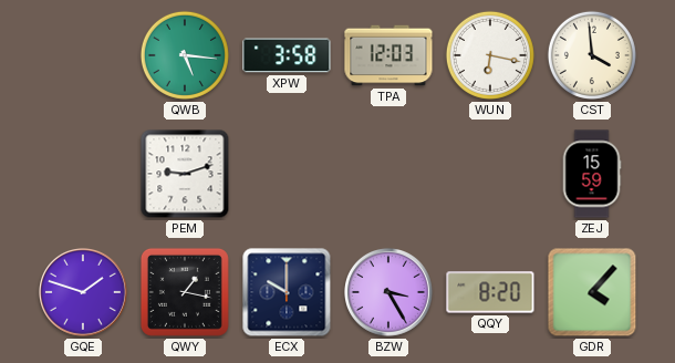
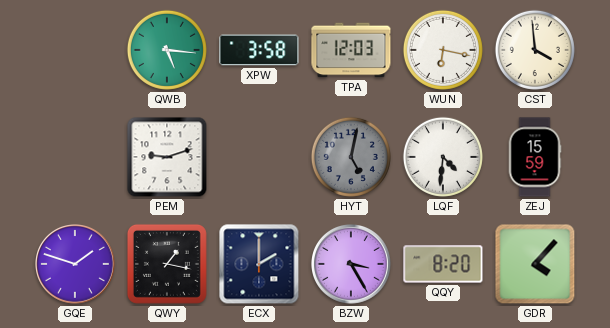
HYT: none -> 5:02 (351, 157)
LQF: none -> 4:31 (443, 157)
ECX: 10:00 -> 2:00 (259, 264)
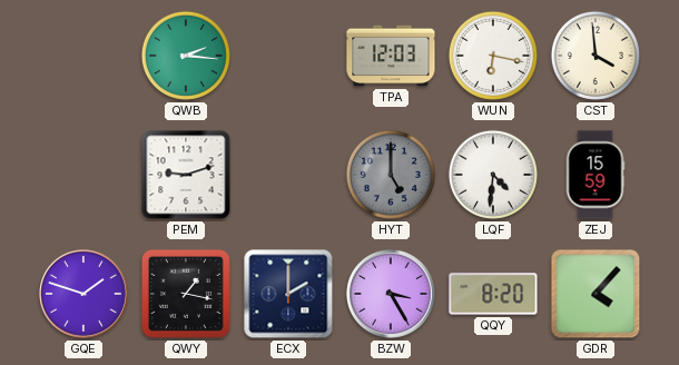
QWB: 5:16 -> 2:16 (186, 56)
XPW: 3:58 -> none (259, 50)
HYT: 5:02 -> 5:00 (391, 175)
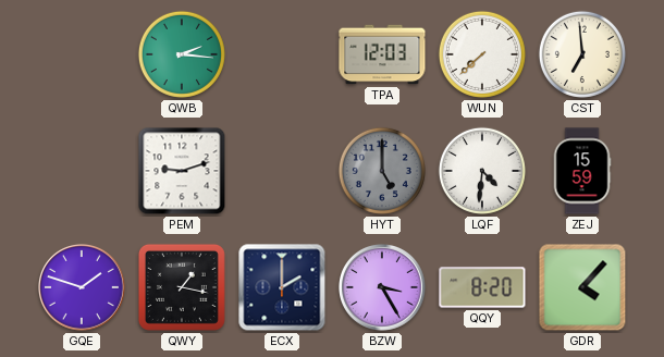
WUN: 6:17 -> 7:38 (482, 54)
CST: 3:59 -> 6:59 (582, 54)
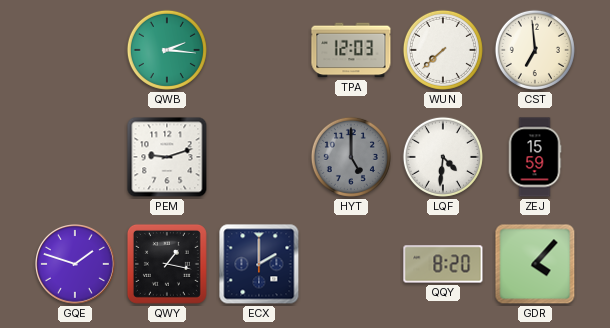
BZW: 3:25 -> none (383, 288)
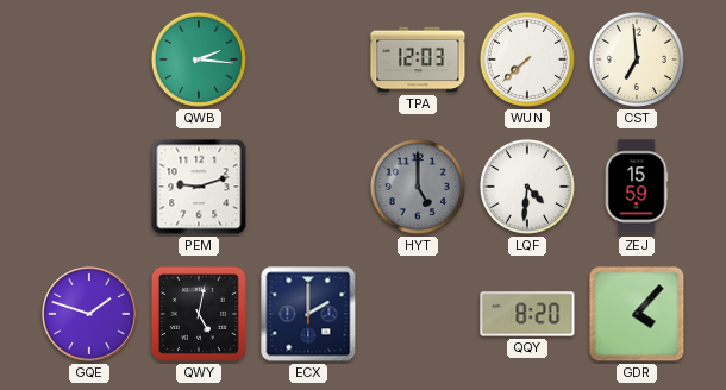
QWY: 1:17 -> 5:02 (199, 314)
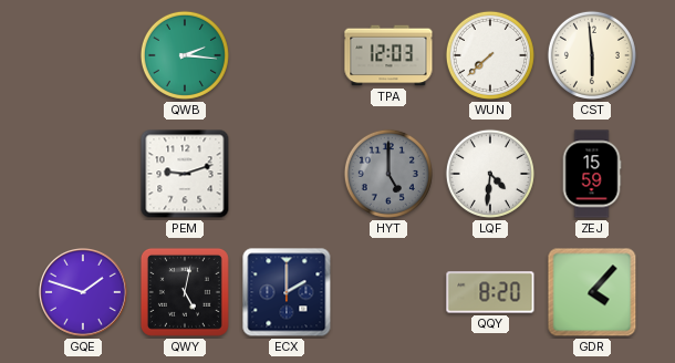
CST: 6:59 -> 5:59 (592, 55)
